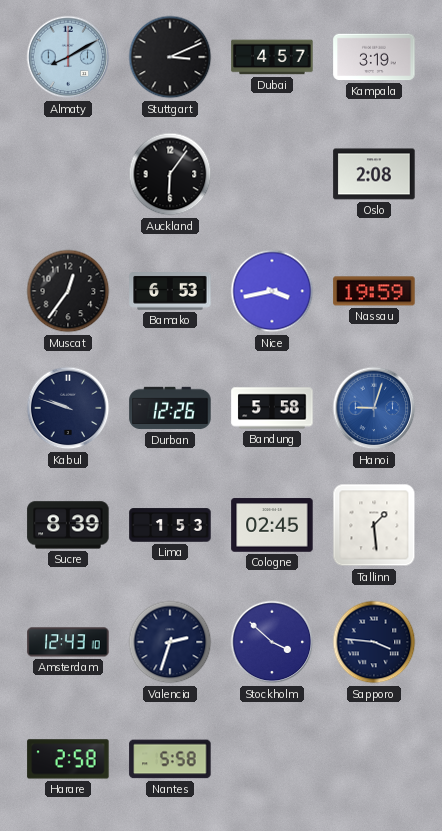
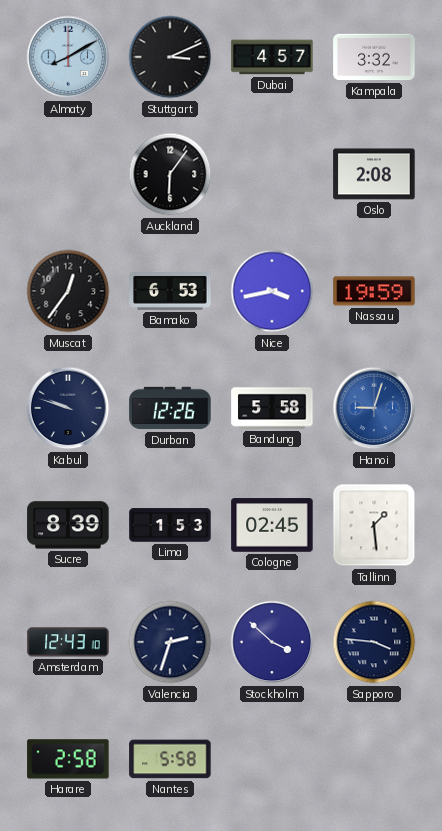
Kampala: 3:19 -> 3:32 (374, 57)
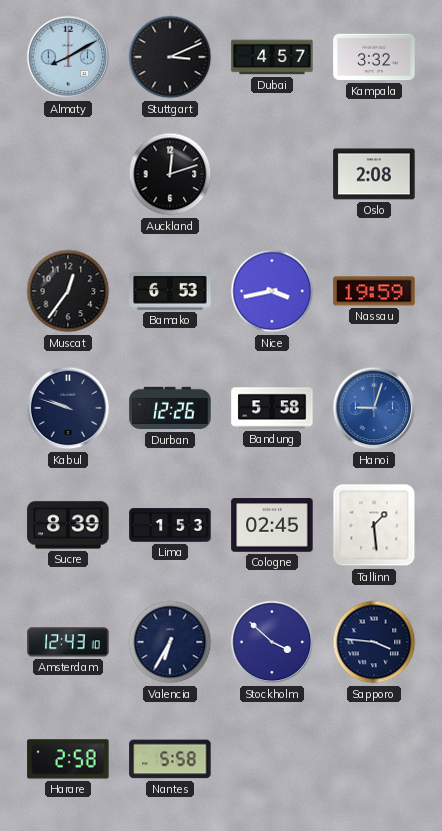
Auckland: 6:06 -> 12:12 (170, 174)
Valencia: 2:33 -> 6:35 (170, 642)
